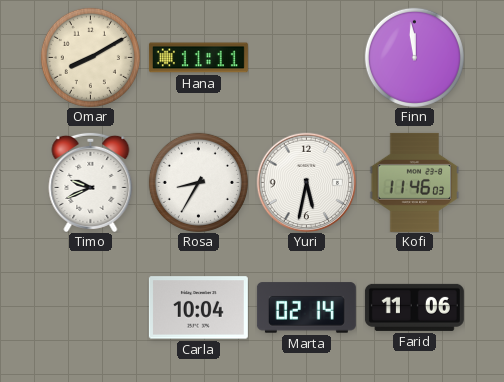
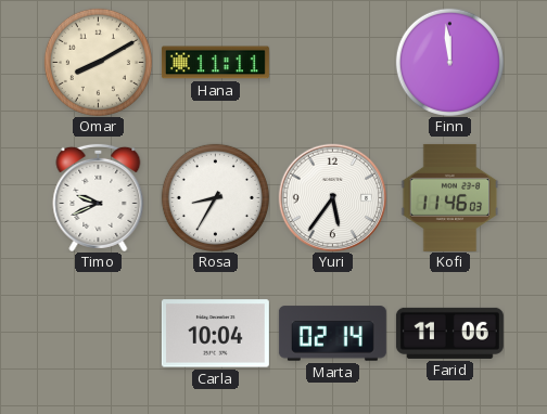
Yuri: 5:32 -> 5:36 (332, 197)
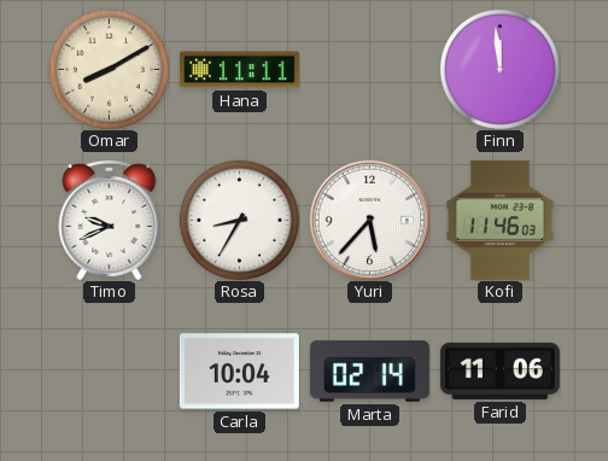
Yuri: 5:36 -> 5:37 (369, 220)
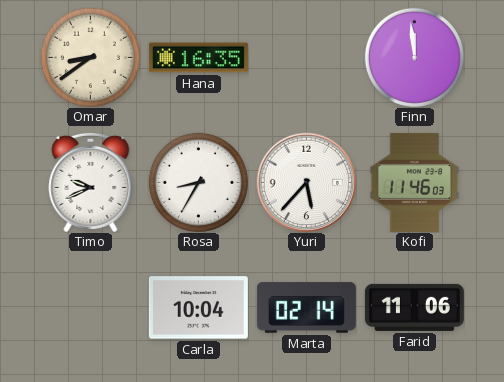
Omar: 8:10 -> 8:39 (90, 57)
Hana: 11:11 -> 16:35 (198, 58)
